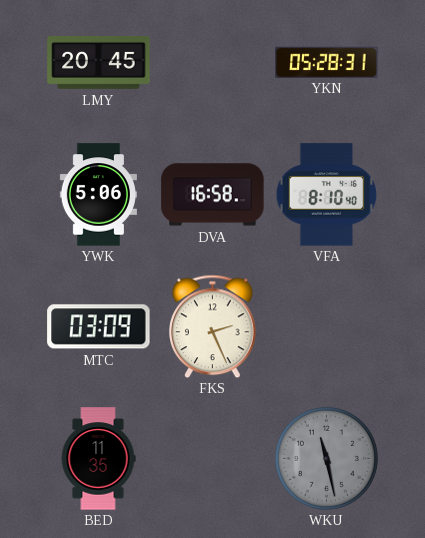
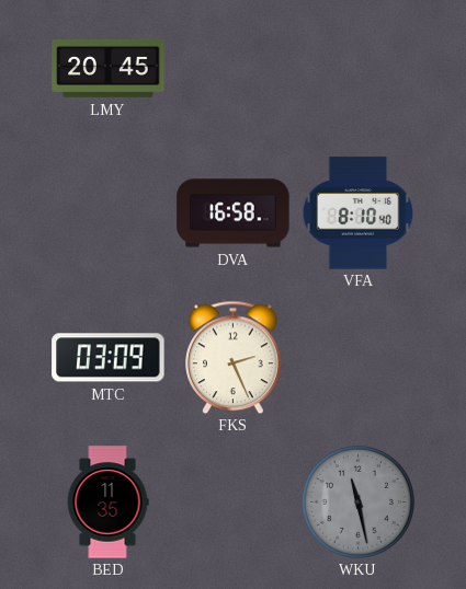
YKN: 05:28 -> none (327, 62)
YWK: 5:06 -> none (98, 195)
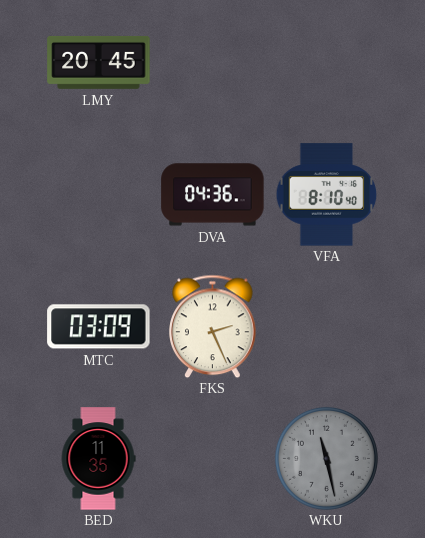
DVA: 16:58 -> 04:36 (213, 195)
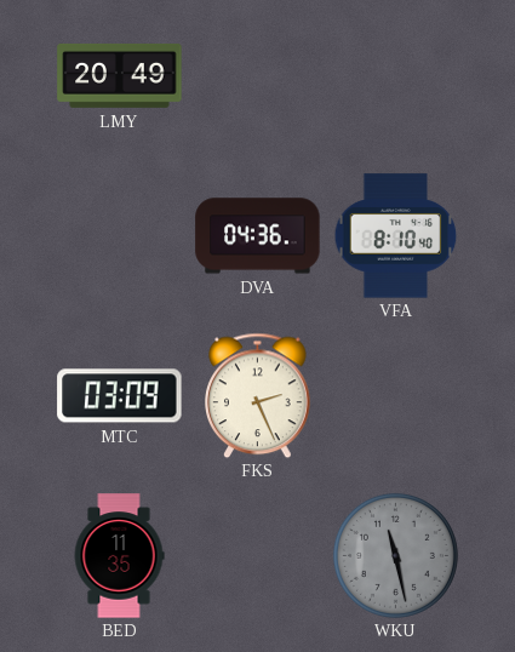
LMY: 20:45 -> 20:49 (120, 75)
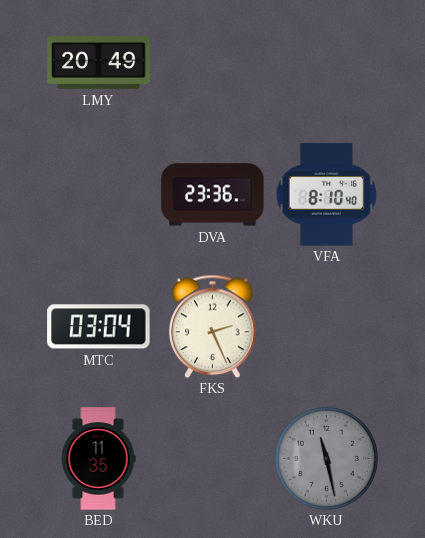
DVA: 04:36 -> 23:36 (213, 195)
MTC: 03:09 -> 03:04 (99, 327)
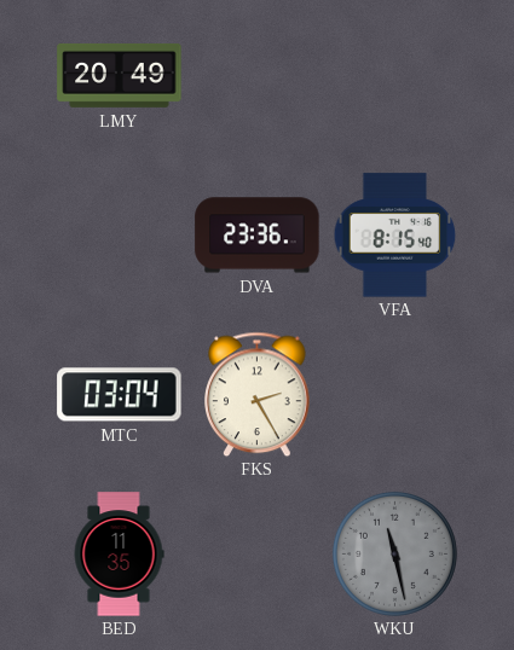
VFA: 8:10 -> 8:15 (395, 236)
FKS: 2:26 -> 2:25 (258, 394)
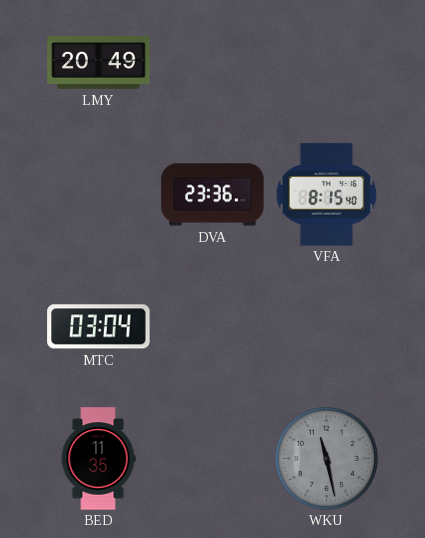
FKS: 2:25 -> none (258, 394)
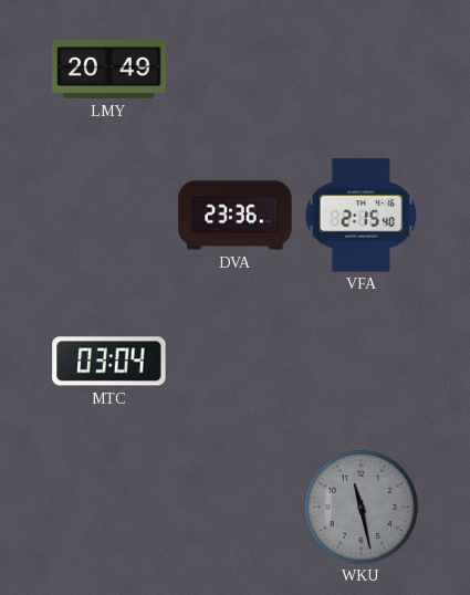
VFA: 8:15 -> 2:15 (362, 216)
BED: 11:35 -> none (98, 459)
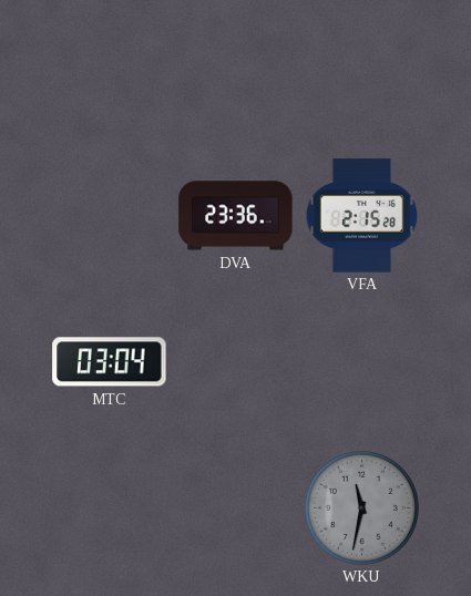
LMY: 20:49 -> none (109, 69)
VFA: 2:15:40 -> 2:15:28 (362, 216)
WKU: 11:28 -> 11:32 (361, 507)
